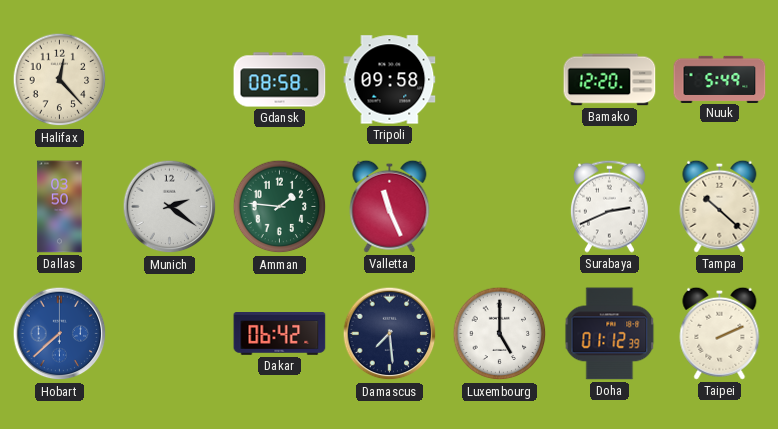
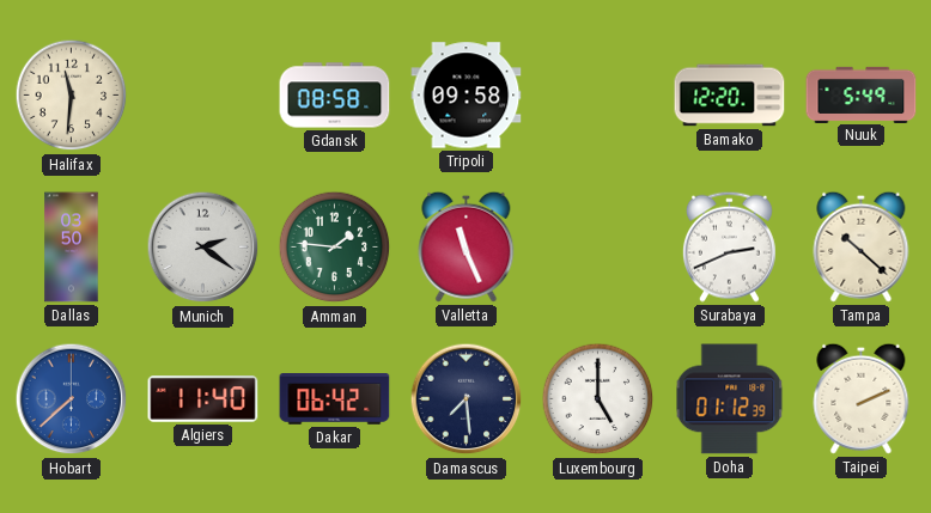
Halifax: 12:23 -> 11:31 (72, 96)
Algiers: none -> 11:40 (203, 399)
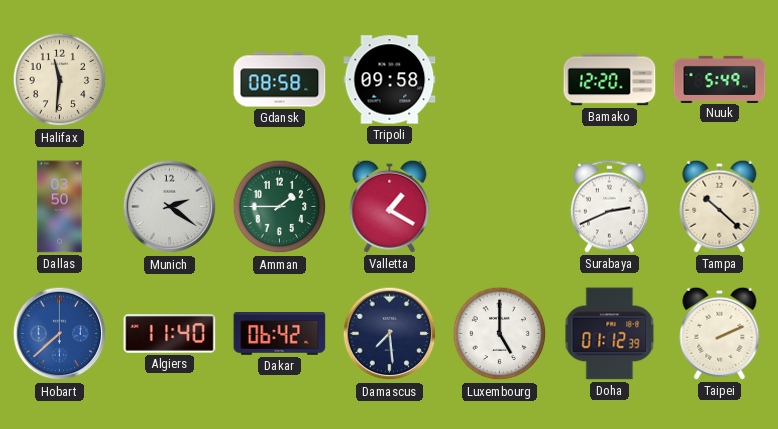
Amman: 1:46 -> 1:45 (280, 207)
Valletta: 11:26 -> 1:20 (390, 206)
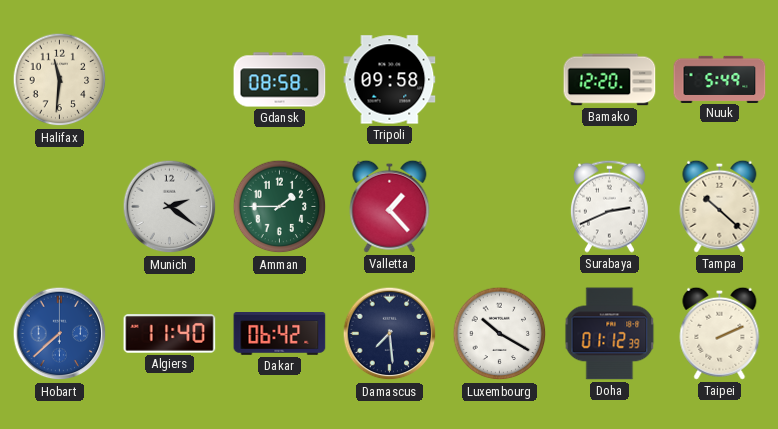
Dallas: 03:50 -> none (60, 207)
Valletta: 1:20 -> 1:23 (390, 206)
Luxembourg: 5:00 -> 10:20 (500, 334)
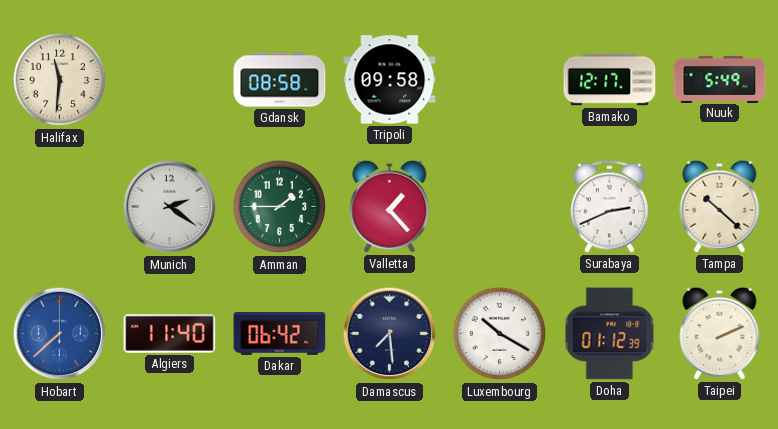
Bamako: 12:20 -> 12:17 (610, 80)
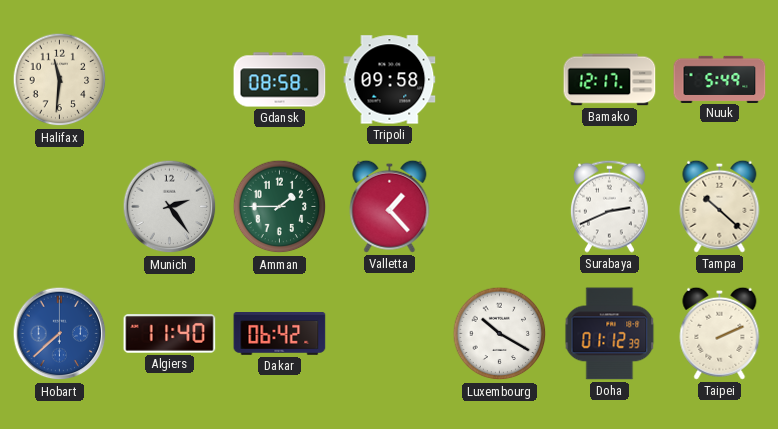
Munich: 2:21 -> 2:24 (170, 207)
Damascus: 7:29 -> none (390, 334)
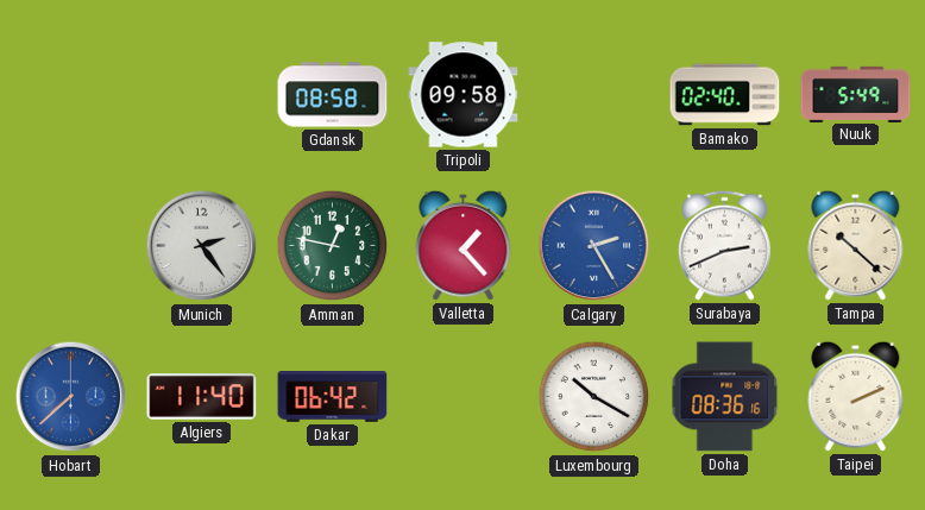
Halifax: 11:31 -> none (60, 80)
Bamako: 12:17 -> 02:40 (725, 95)
Amman: 1:45 -> 12:47 (333, 246)
Calgary: none -> 2:25 (594, 246)
Doha: 01:12 -> 08:36 (725, 397)
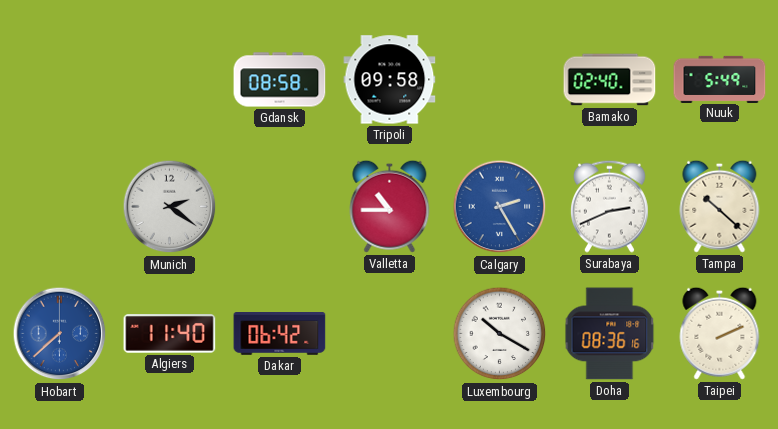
Munich: 2:24 -> 2:21 (170, 207)
Amman: 12:47 -> none (333, 246)
Valletta: 1:23 -> 10:45 (390, 206)
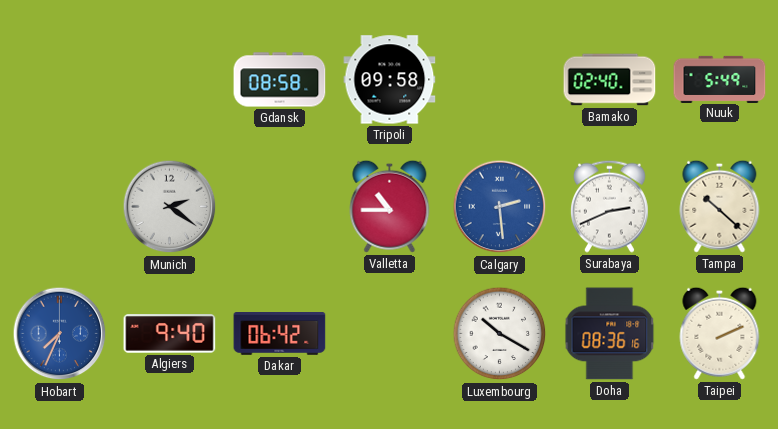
Calgary: 2:25 -> 2:29 (500, 207)
Hobart: 7:38 -> 7:34 (60, 334)
Algiers: 11:40 -> 9:40 (170, 334)
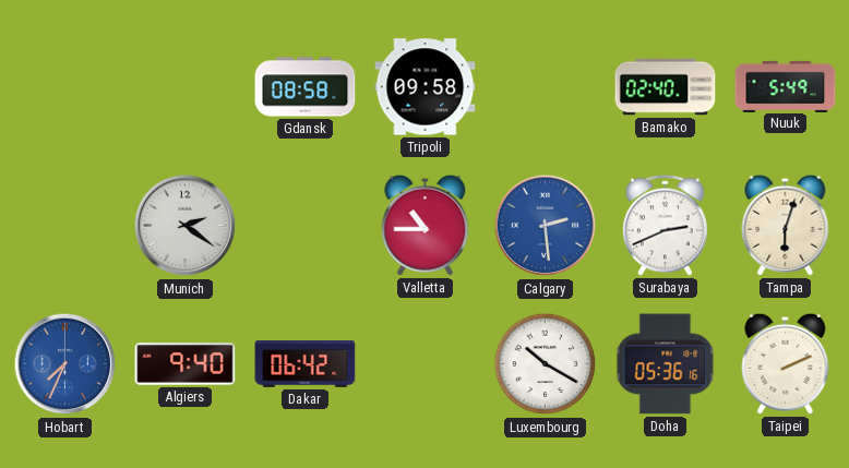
Tampa: 10:22 -> 6:03 (786, 225)
Doha: 08:36 -> 05:36 (666, 364)
